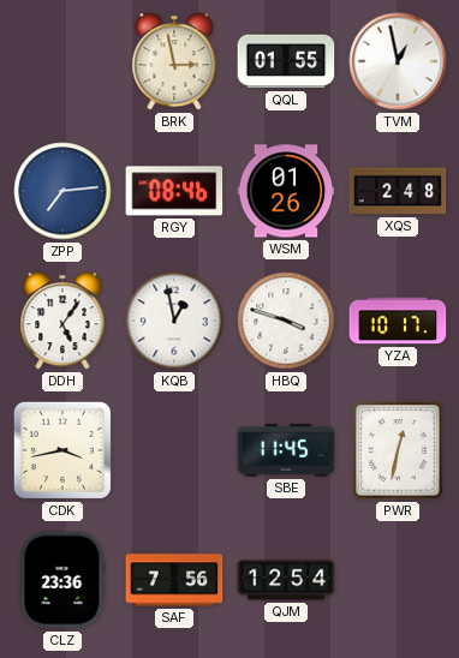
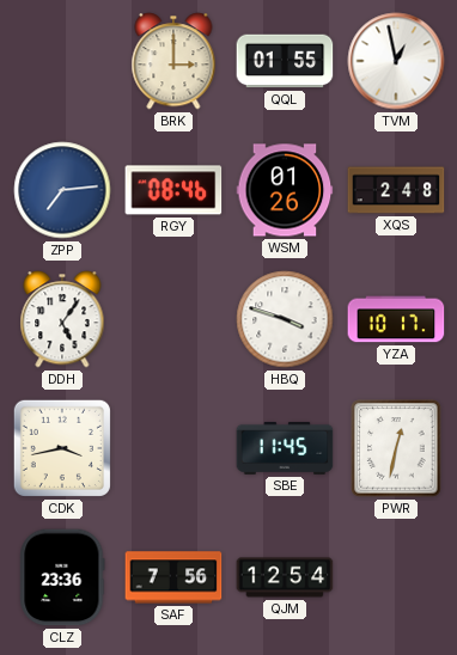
BRK: 2:58 -> 3:00 (173, 61)
KQB: 12:58 -> none (174, 321)
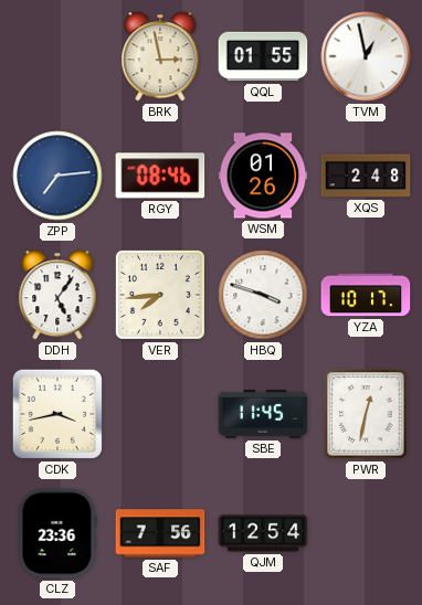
BRK: 3:00 -> 2:58 (160, 56)
VER: none -> 7:44 (160, 295)
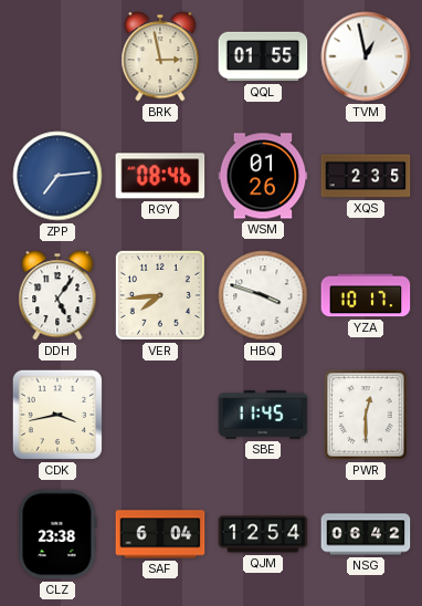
XQS: 2:48 -> 2:35 (366, 176)
PWR: 12:32 -> 12:30 (366, 415)
CLZ: 23:36 -> 23:38 (57, 534)
SAF: 7:56 -> 6:04 (160, 534)
NSG: none -> 06:42 (366, 534)
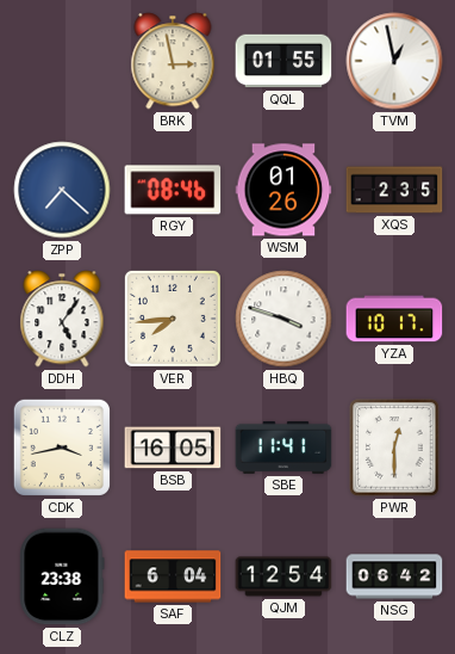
ZPP: 7:14 -> 7:22 (62, 190)
BSB: none -> 16:05 (173, 448)
SBE: 11:45 -> 11:41 (283, 448)
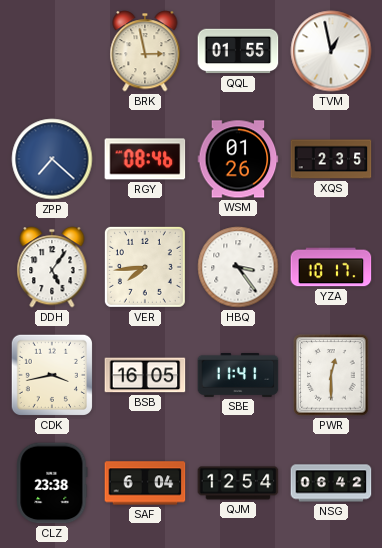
HBQ: 3:48 -> 3:24 (238, 267)
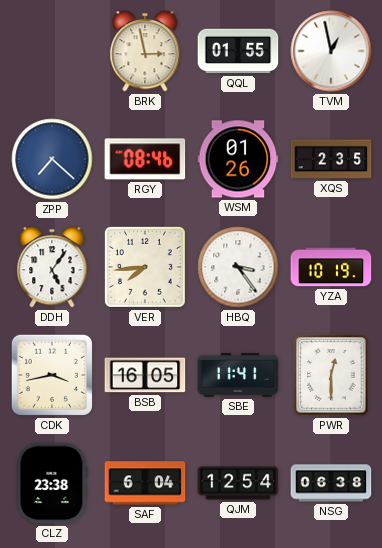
YZA: 10:17 -> 10:19 (331, 267)
NSG: 06:42 -> 06:38 (331, 483)
